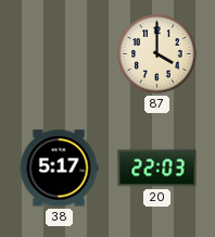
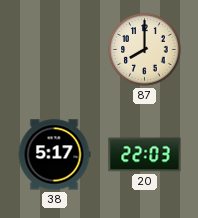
87: 4:00 -> 8:00 (145, 50)
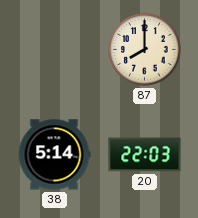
38: 5:17 -> 5:14 (54, 155)
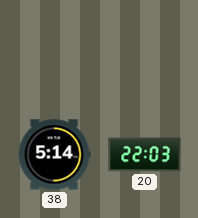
87: 8:00 -> none (145, 50)
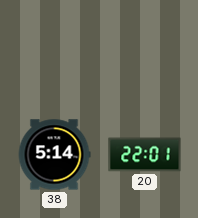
20: 22:03 -> 22:01 (145, 155)
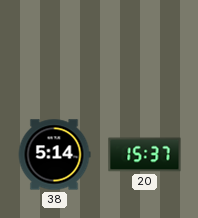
20: 22:01 -> 15:37 (145, 155)
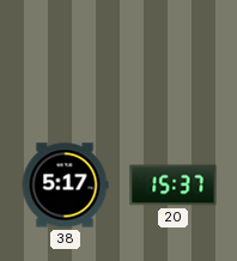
38: 5:14 -> 5:17 (65, 186)
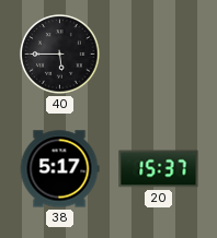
40: none -> 5:45 (60, 55)
